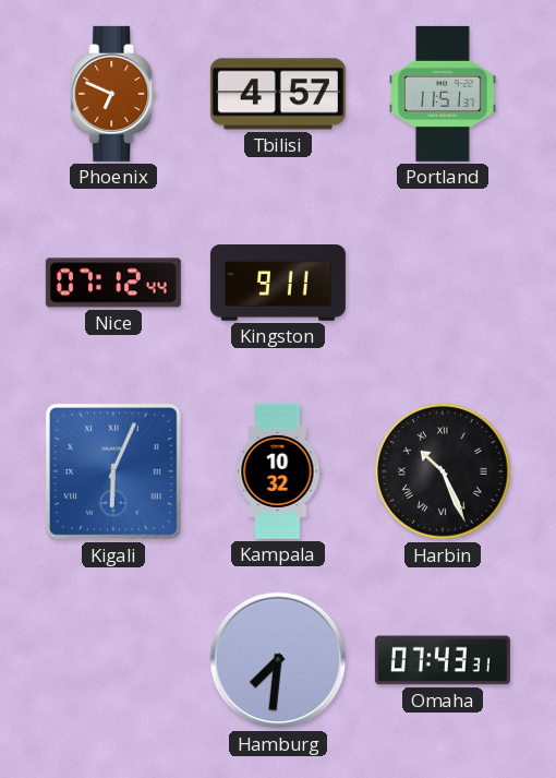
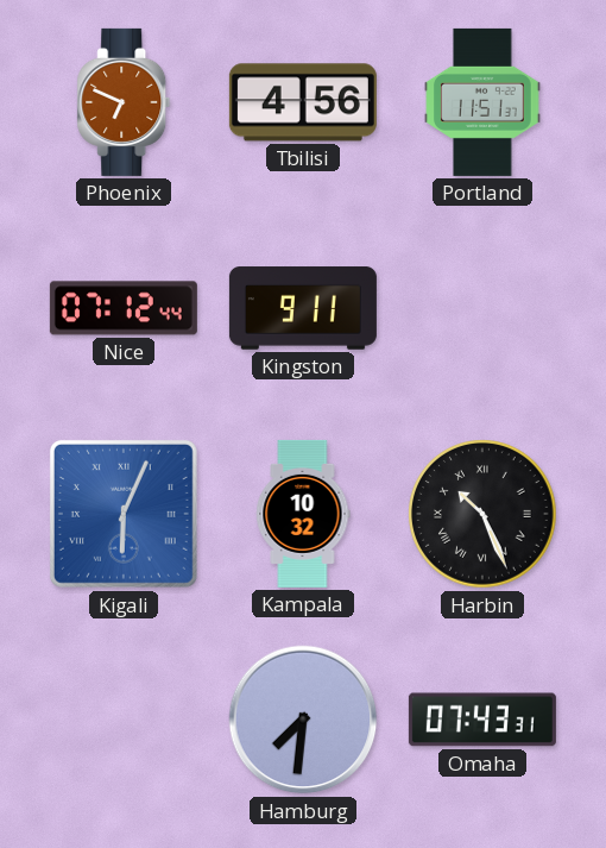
Tbilisi: 4:57 -> 4:56 (303, 102)
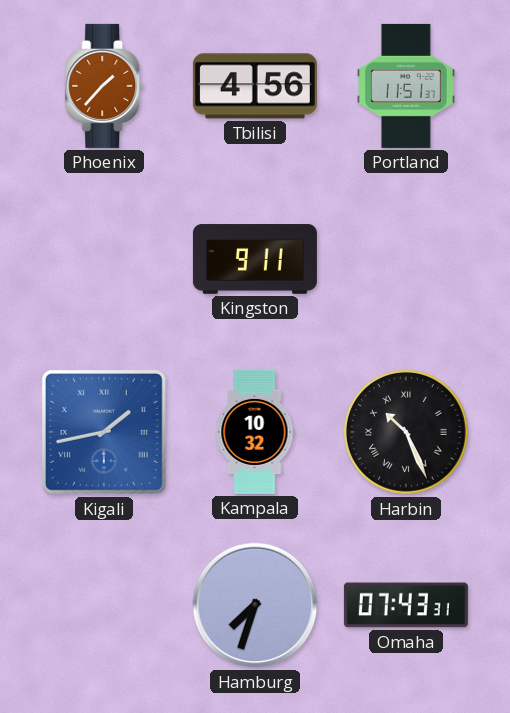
Phoenix: 6:49 -> 1:37 (104, 86)
Nice: 07:12 -> none (124, 308)
Kigali: 6:04 -> 1:43 (104, 432)
Hamburg: 7:31 -> 7:33 (255, 605)
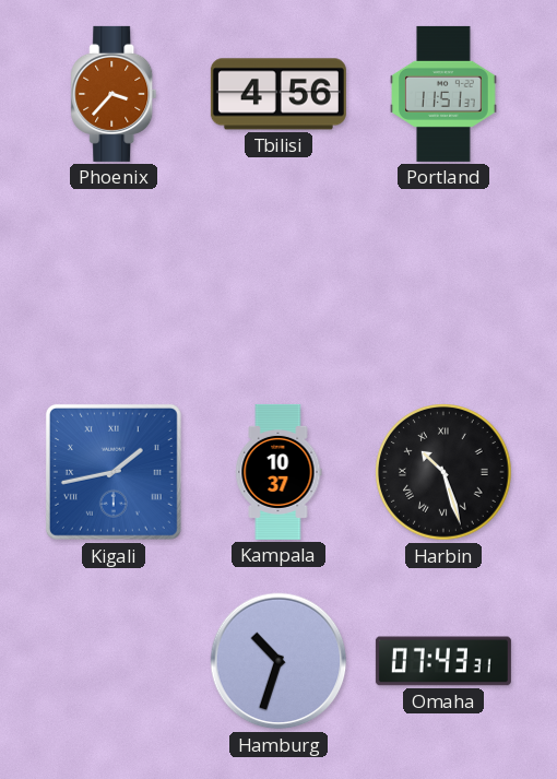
Phoenix: 1:37 -> 3:37 (114, 94)
Kingston: 9:11 -> none (255, 259)
Kampala: 10:32 -> 10:37 (278, 472)
Harbin: 10:26 -> 10:27 (443, 472)
Hamburg: 7:33 -> 10:33 (278, 661)
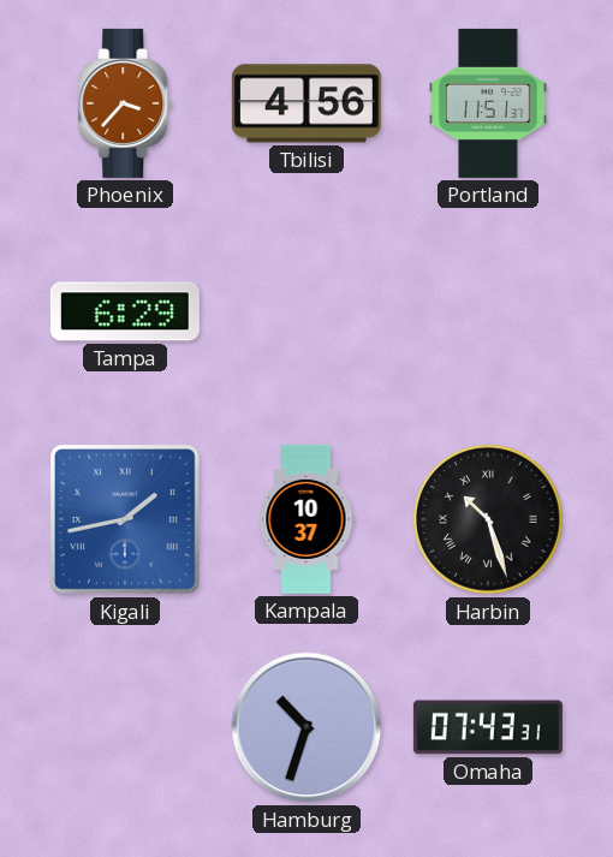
Tampa: none -> 6:29 (125, 311)
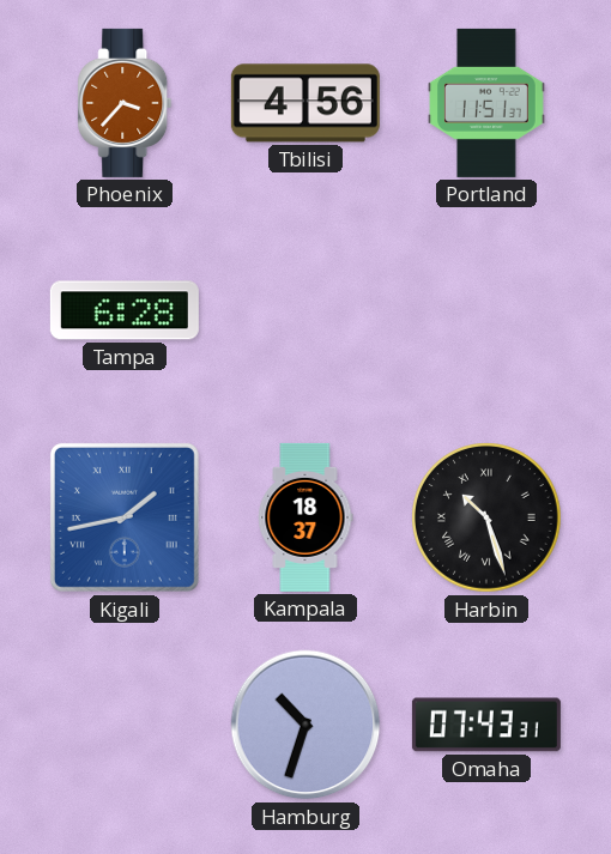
Tampa: 6:29 -> 6:28 (125, 310)
Kampala: 10:37 -> 18:37 (305, 517)
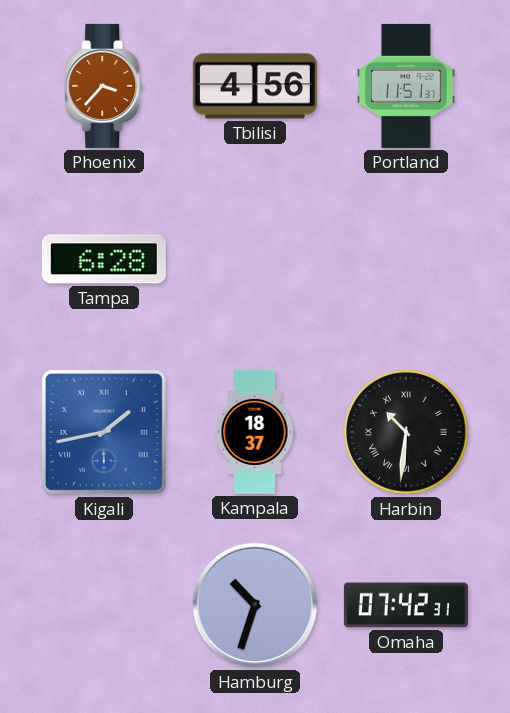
Harbin: 10:27 -> 10:31 (406, 432)
Omaha: 07:43 -> 07:42 (406, 605)
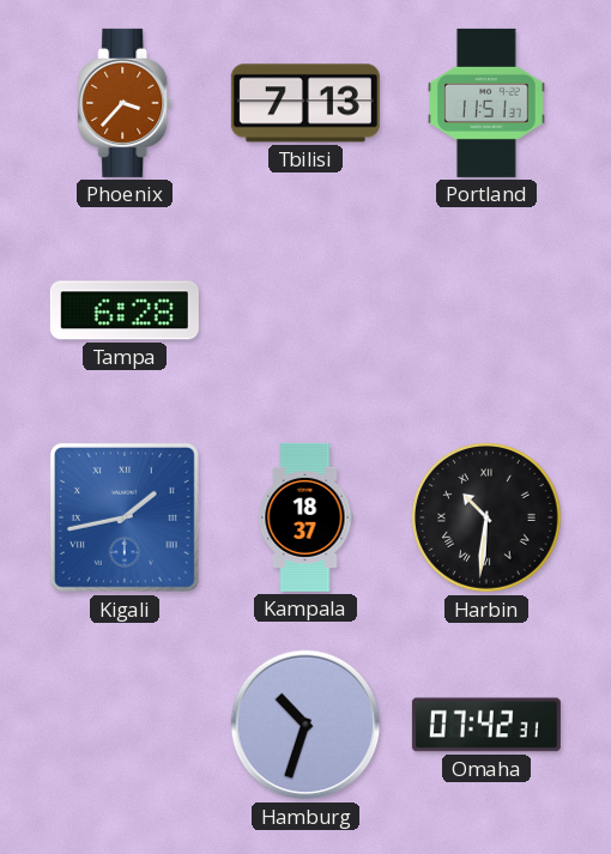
Tbilisi: 4:56 -> 7:13 (305, 103)
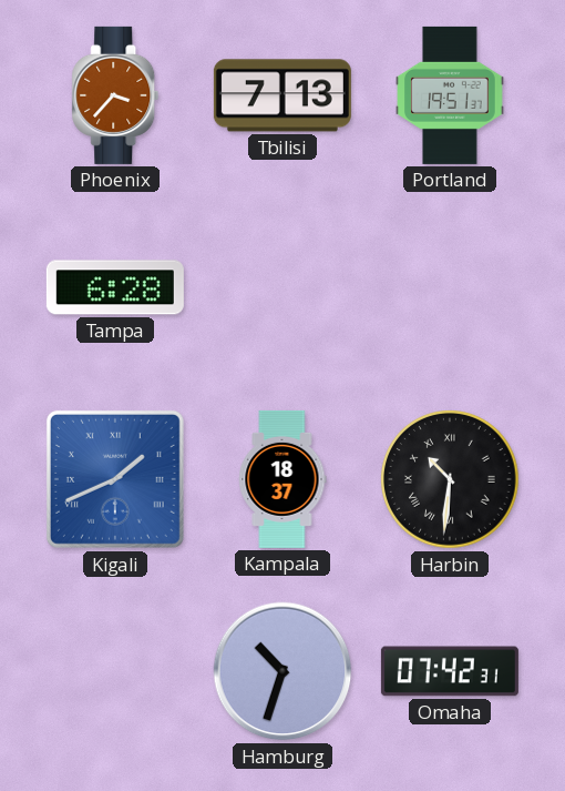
Portland: 11:51 -> 19:51 (450, 95)
Kigali: 1:43 -> 1:41 (115, 479)
